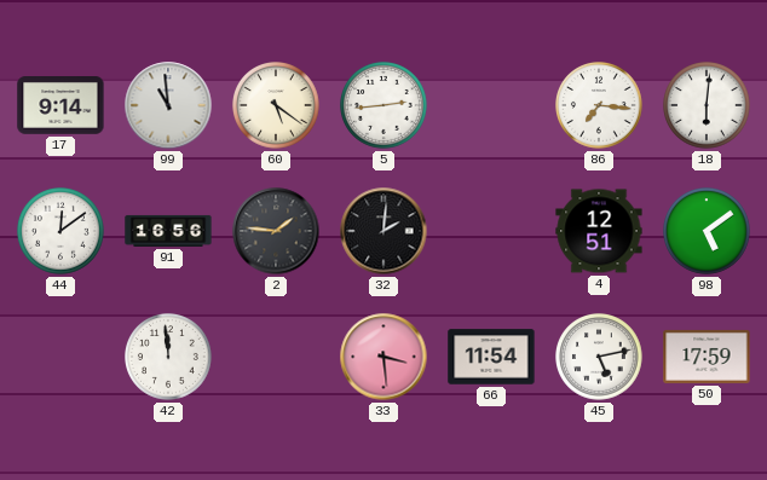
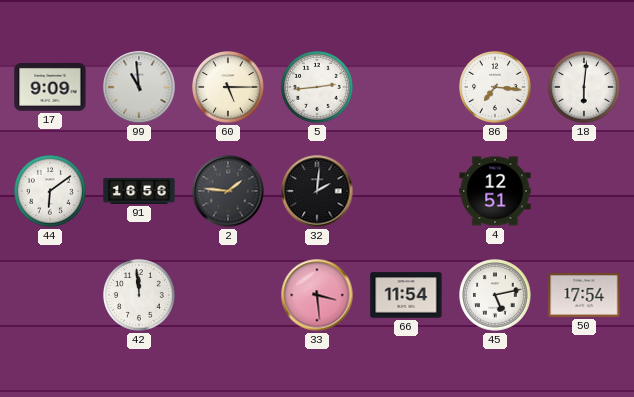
17: 9:14 -> 9:09 (50, 88)
60: 5:21 -> 5:15 (229, 88)
44: 12:09 -> 6:09 (51, 192)
98: 5:09 -> none (708, 232)
50: 17:59 -> 17:54 (584, 295)
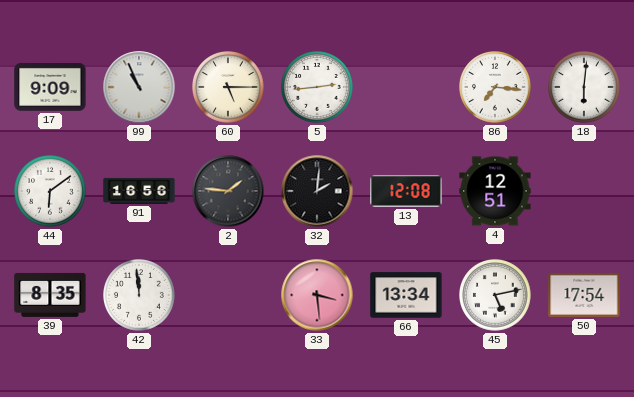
99: 10:59 -> 10:56 (139, 87)
13: none -> 12:08 (406, 191)
39: none -> 8:35 (50, 295)
66: 11:54 -> 13:34 (406, 295)
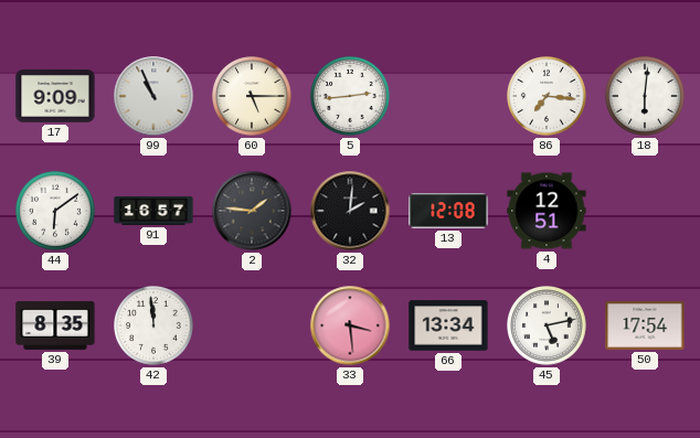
91: 16:56 -> 16:57 (153, 211)
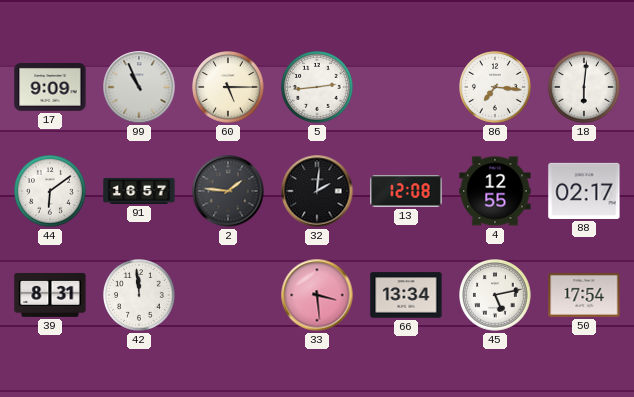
4: 12:51 -> 12:55 (495, 191)
88: none -> 02:17 (584, 191)
39: 8:35 -> 8:31 (50, 295)
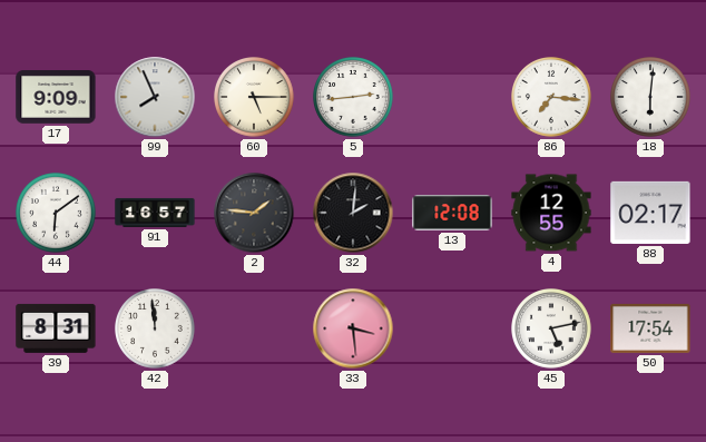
99: 10:56 -> 7:56 (155, 97)
66: 13:34 -> none (406, 295)
